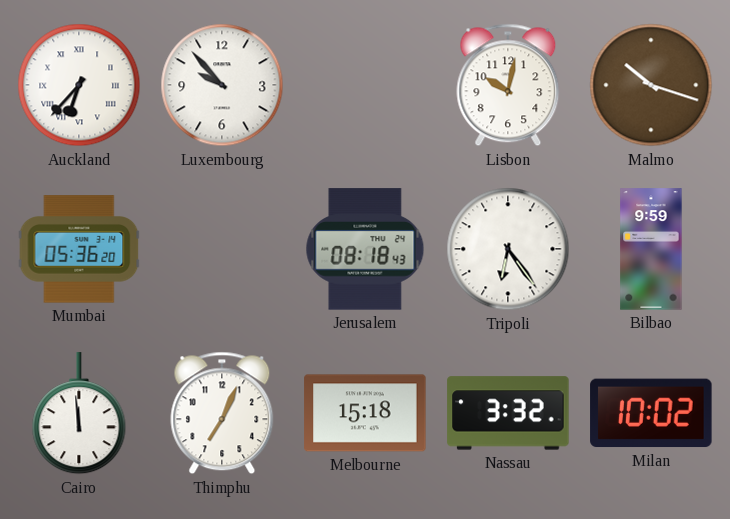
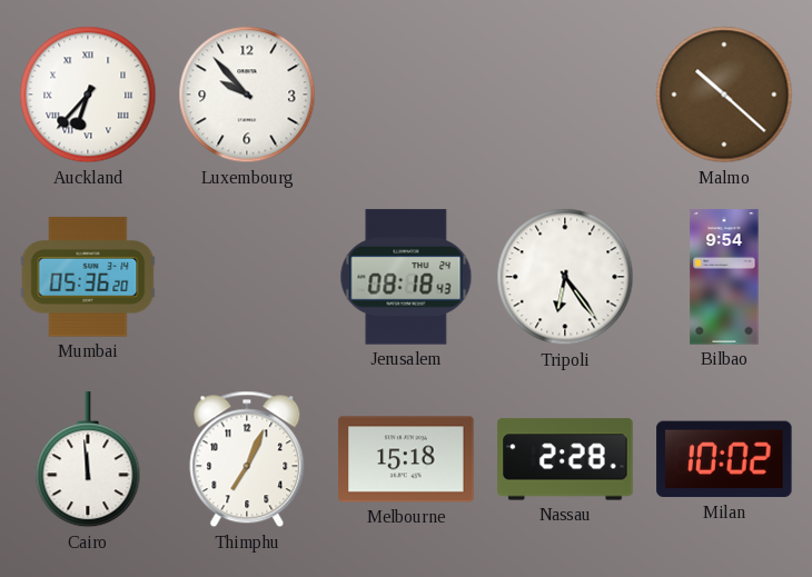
Lisbon: 10:02 -> none (508, 85)
Malmo: 10:18 -> 10:22 (724, 94)
Bilbao: 9:59 -> 9:54 (724, 277)
Nassau: 3:32 -> 2:28 (565, 459)
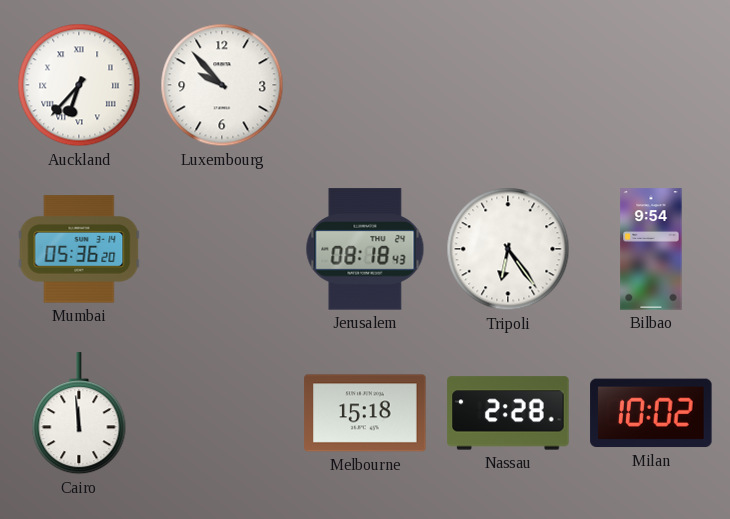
Malmo: 10:22 -> none (724, 94)
Thimphu: 7:04 -> none (247, 459)
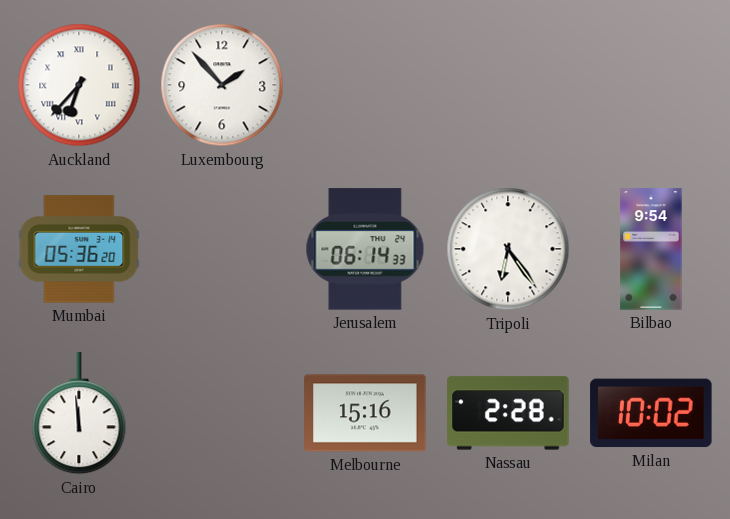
Luxembourg: 9:53 -> 1:53 (222, 85)
Jerusalem: 08:18 -> 06:14 (365, 249)
Melbourne: 15:18 -> 15:16 (365, 413)
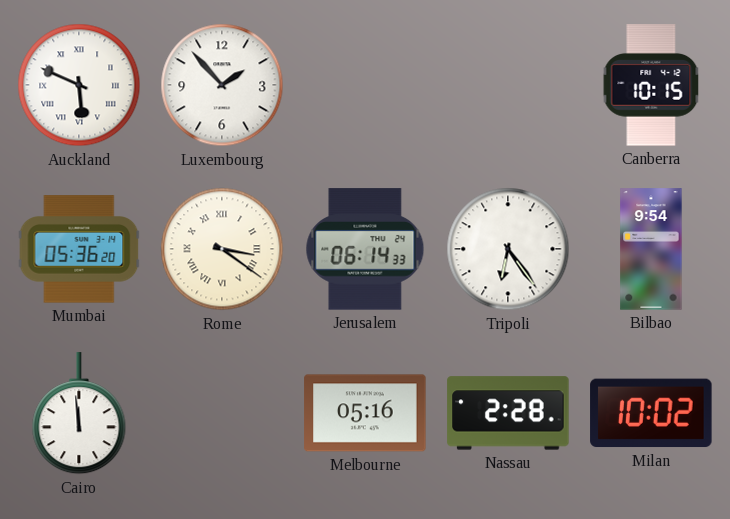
Auckland: 6:37 -> 5:49 (79, 85)
Canberra: none -> 10:15 (651, 85)
Rome: none -> 3:21 (222, 249)
Melbourne: 15:16 -> 05:16 (365, 413)
